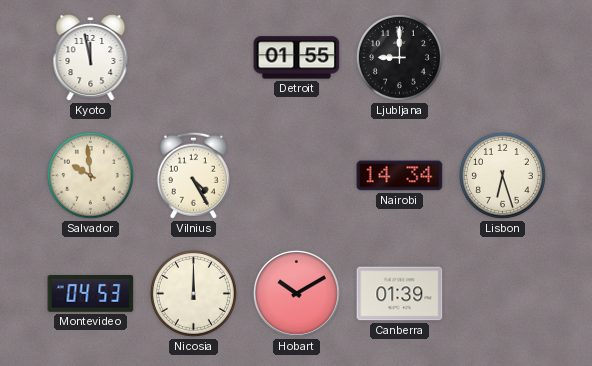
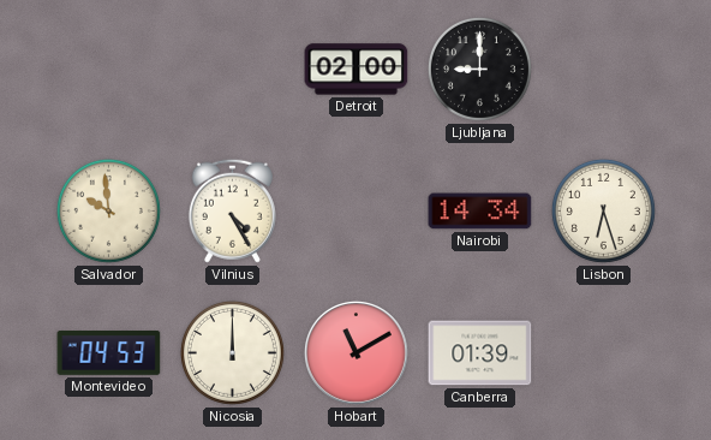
Kyoto: 11:58 -> none (91, 58)
Detroit: 01:55 -> 02:00 (357, 70)
Hobart: 10:10 -> 11:10 (355, 352)
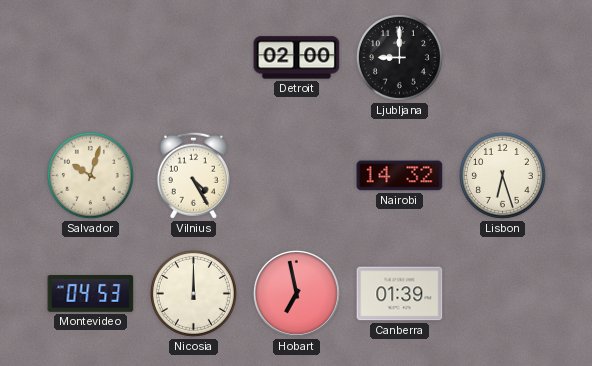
Salvador: 9:59 -> 10:03 (90, 175)
Nairobi: 14:34 -> 14:32 (400, 176)
Hobart: 11:10 -> 6:58 (296, 293)
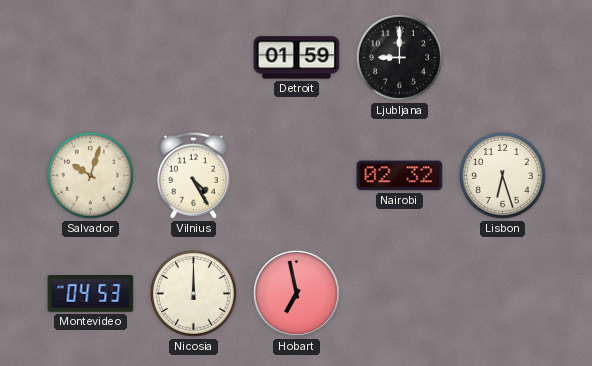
Detroit: 02:00 -> 01:59 (297, 58)
Nairobi: 14:32 -> 02:32 (400, 176)
Canberra: 01:39 -> none (400, 294)
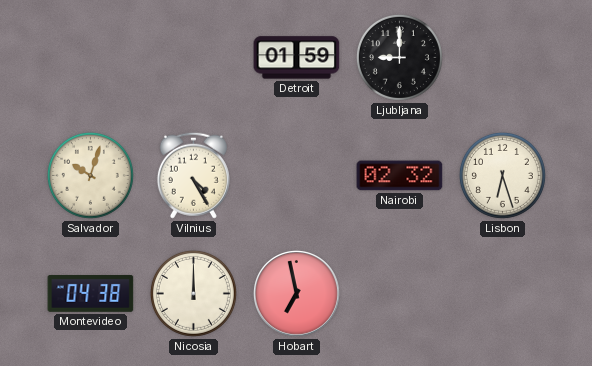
Montevideo: 04:53 -> 04:38 (91, 294)
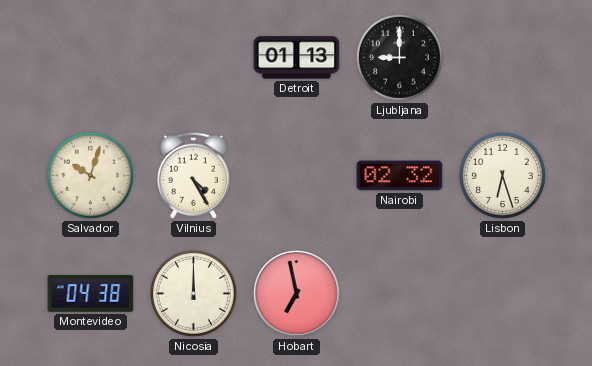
Detroit: 01:59 -> 01:13 (297, 58)
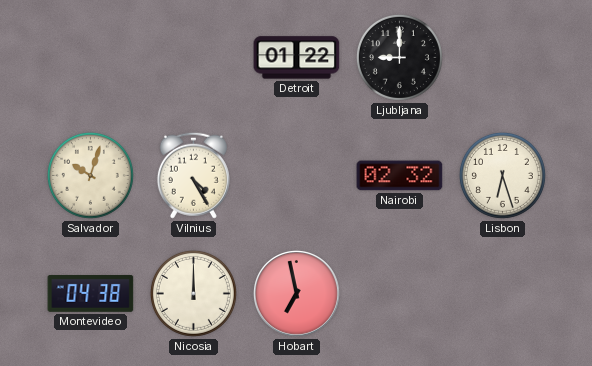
Detroit: 01:13 -> 01:22 (297, 58)
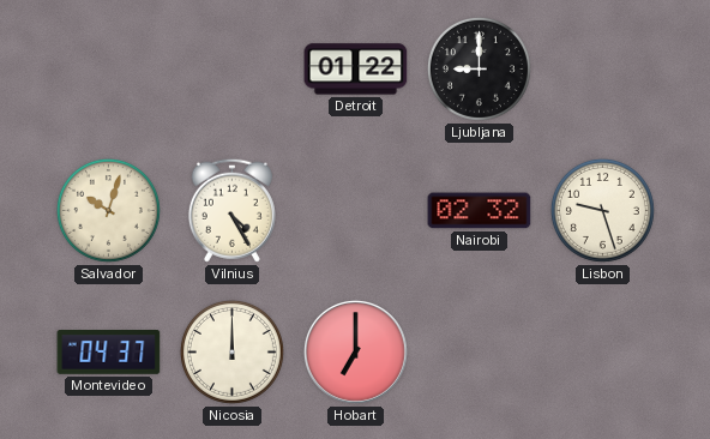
Lisbon: 6:27 -> 9:27 (602, 210)
Montevideo: 04:38 -> 04:37 (109, 353)
Hobart: 6:58 -> 7:00 (355, 351)
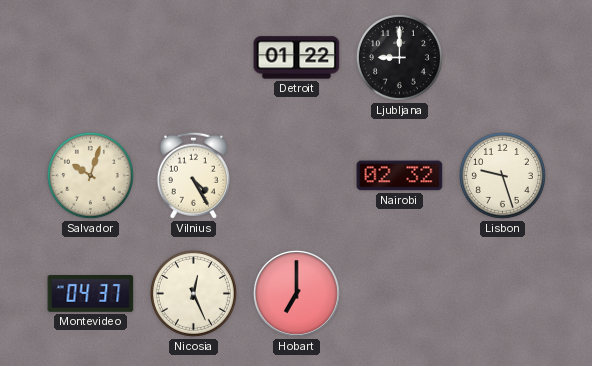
Nicosia: 12:00 -> 12:26 (193, 293)
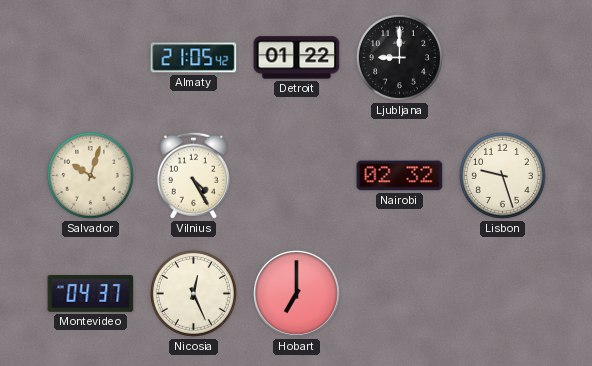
Almaty: none -> 21:05 (194, 58)
